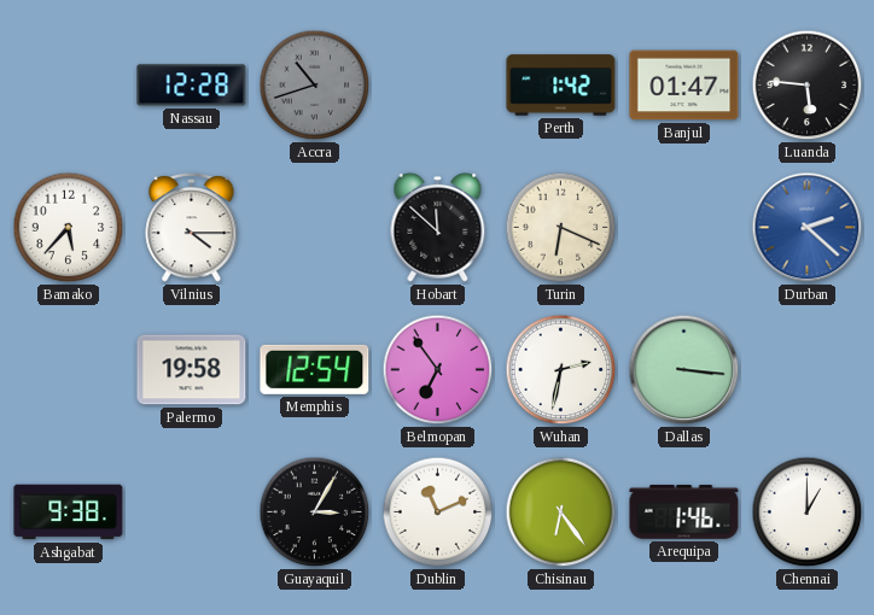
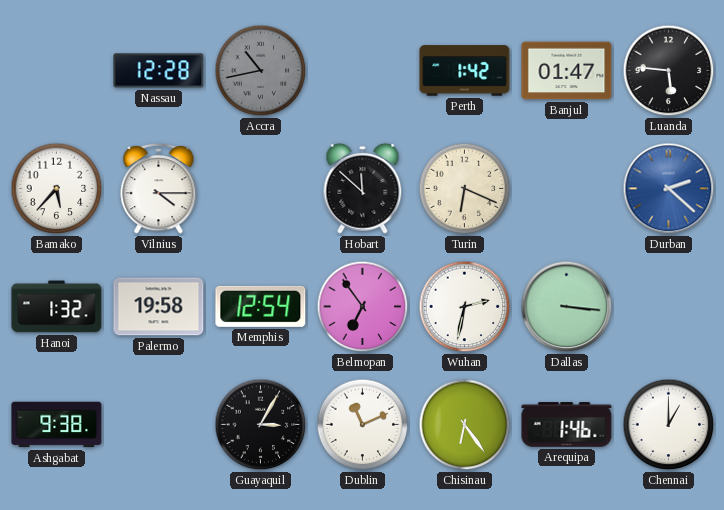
Accra: 10:42 -> 10:43 (261, 71)
Hanoi: none -> 1:32 (57, 307)
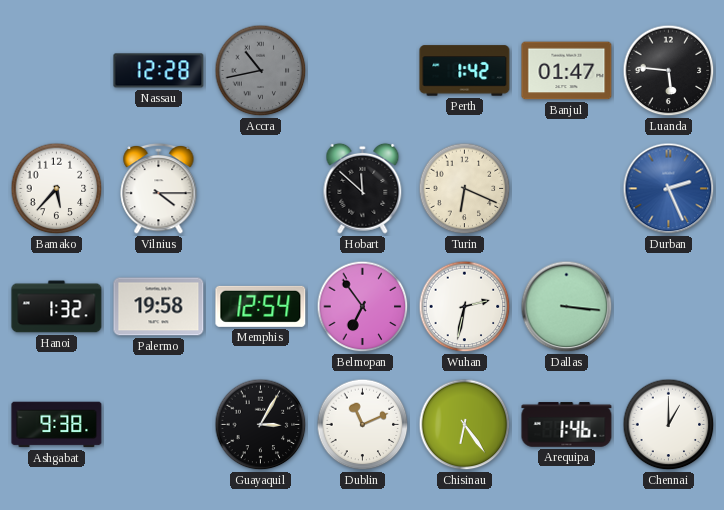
Durban: 2:22 -> 2:26 (669, 189)
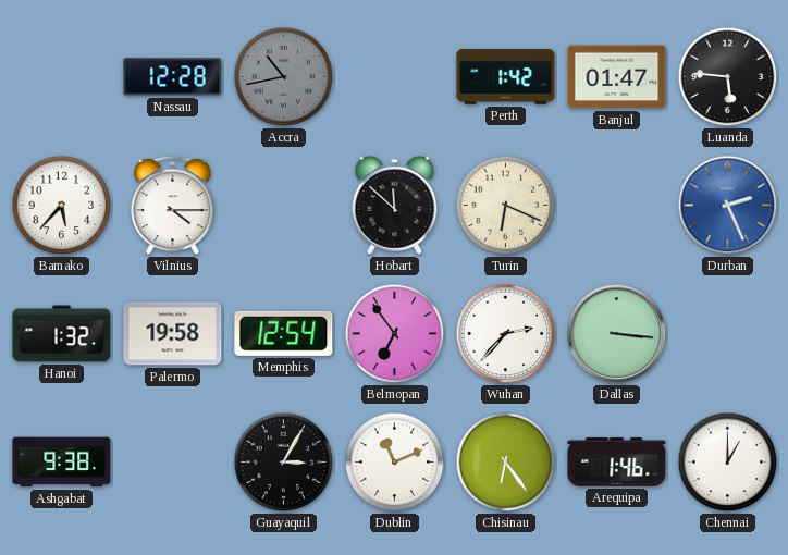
Wuhan: 2:32 -> 2:37 (506, 334)
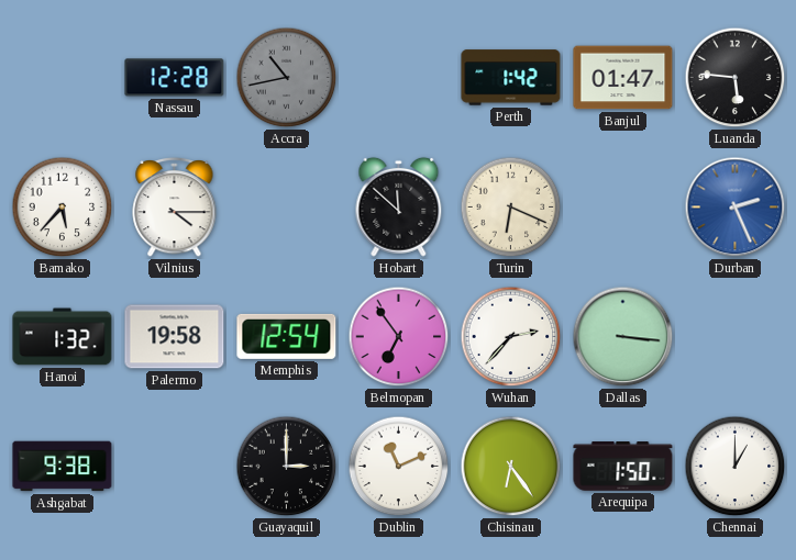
Guayaquil: 3:05 -> 3:00 (287, 467)
Arequipa: 1:46 -> 1:50 (623, 467)
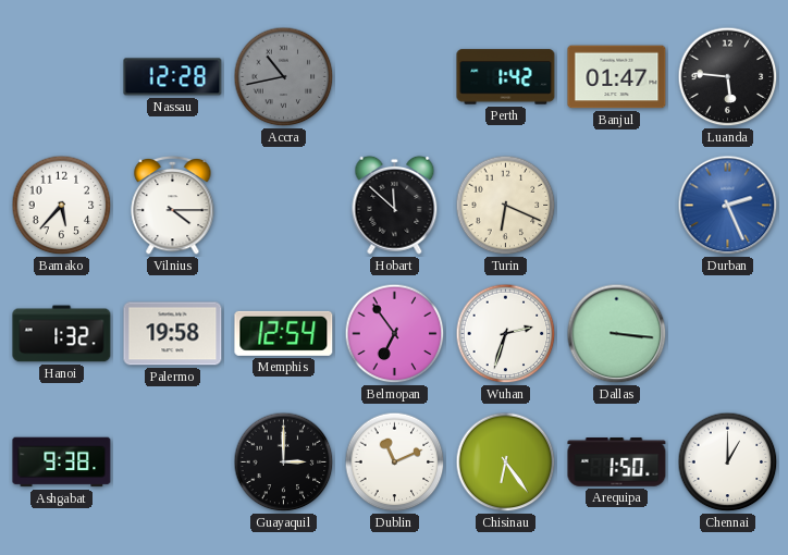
Wuhan: 2:37 -> 2:33 (506, 334)
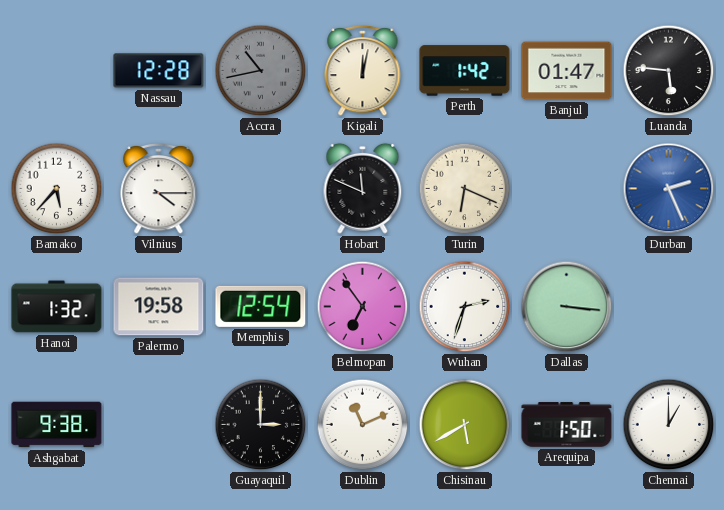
Kigali: none -> 12:02 (363, 70)
Hobart: 11:52 -> 11:49 (363, 188)
Chisinau: 6:24 -> 5:40 (465, 425)
